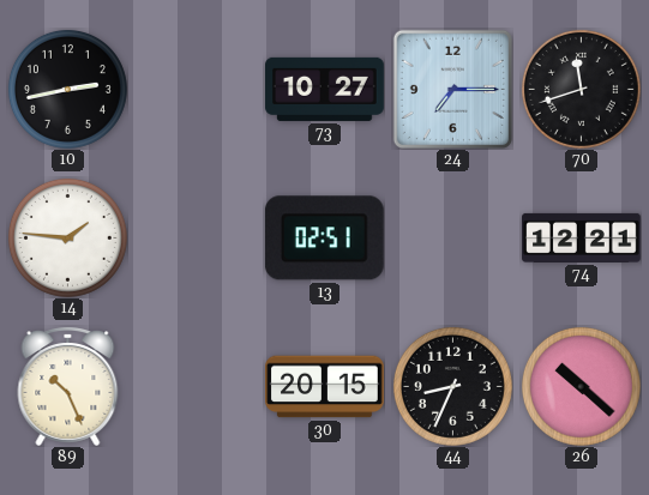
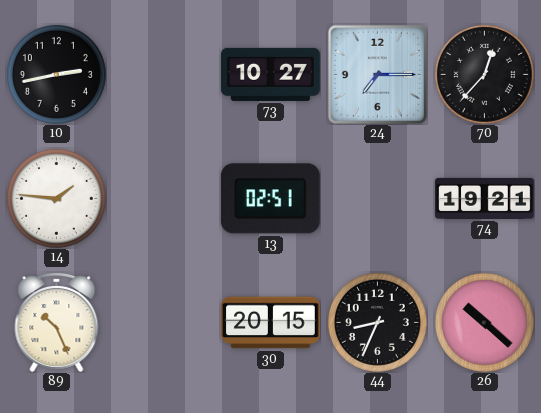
70: 11:42 -> 12:37 (484, 74)
74: 12:21 -> 19:21 (485, 198)
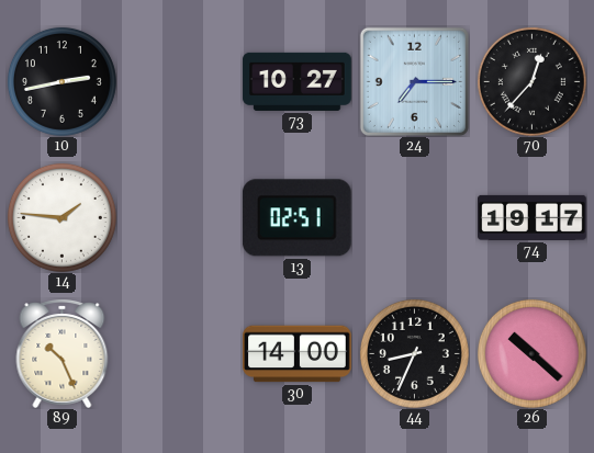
74: 19:21 -> 19:17 (533, 217)
30: 20:15 -> 14:00 (298, 354)
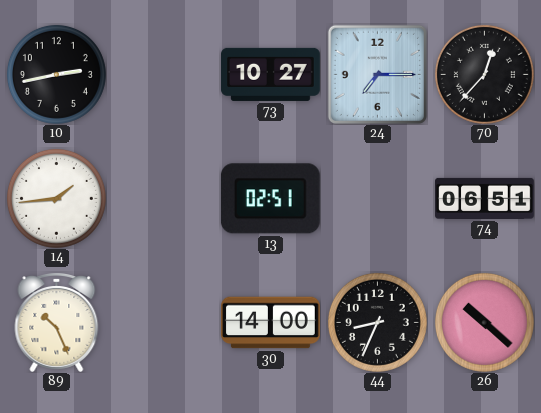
14: 1:46 -> 1:44 (56, 198)
74: 19:17 -> 06:51 (485, 198)
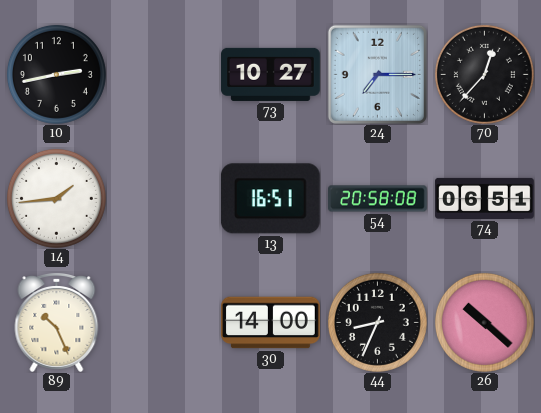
13: 02:51 -> 16:51 (270, 199)
54: none -> 20:58 (378, 199)
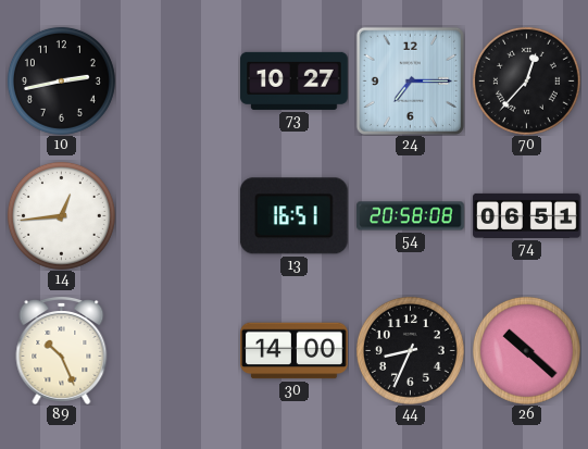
14: 1:44 -> 12:44 (61, 215)
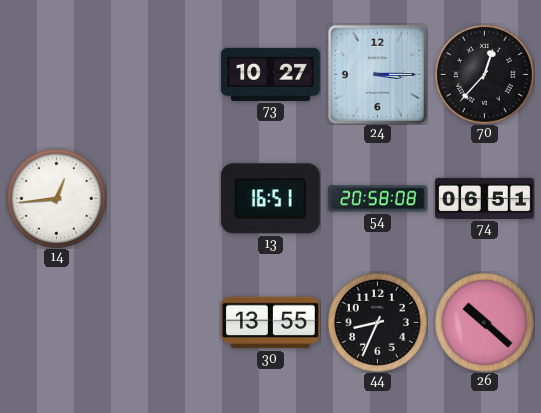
10: 2:43 -> none (61, 80)
24: 7:15 -> 3:15 (377, 74)
89: 10:26 -> none (62, 351)
30: 14:00 -> 13:55 (271, 323)
